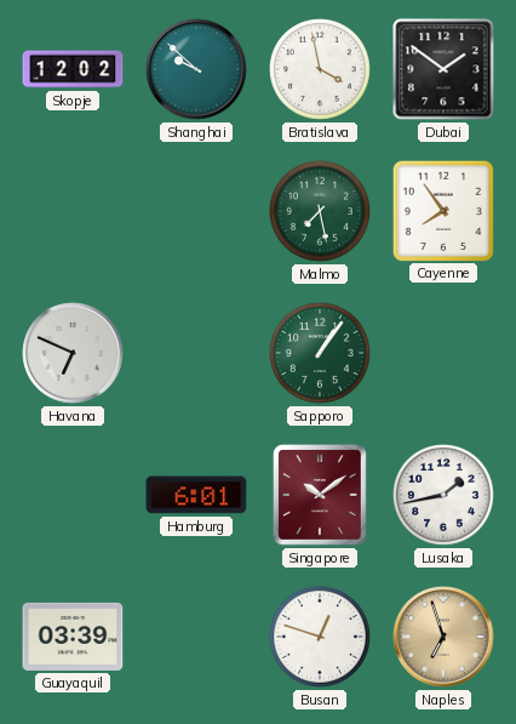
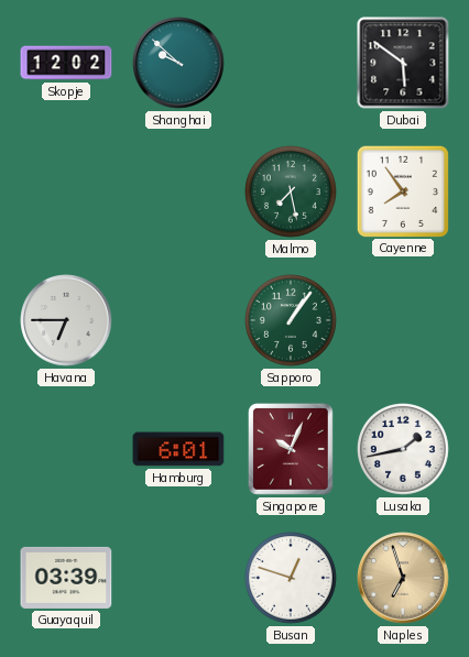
Bratislava: 3:58 -> none (321, 70)
Dubai: 1:51 -> 5:51 (403, 63)
Havana: 6:49 -> 6:45 (66, 320)
Singapore: 10:09 -> 10:04 (292, 450)
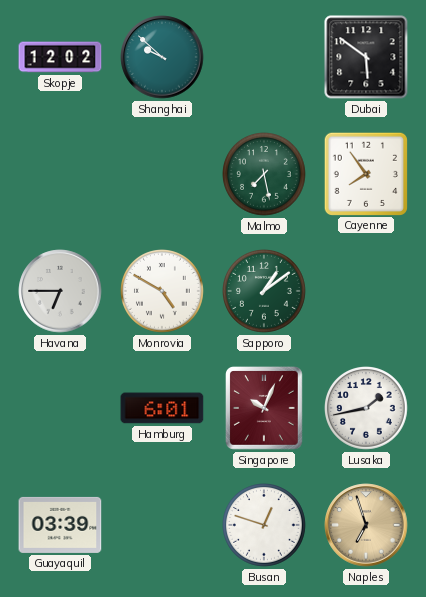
Monrovia: none -> 4:50 (163, 292)
Sapporo: 1:06 -> 1:09 (265, 292)
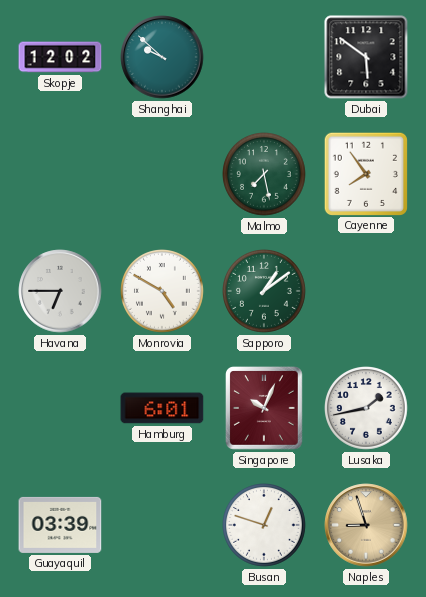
Naples: 6:57 -> 8:57 (366, 525)
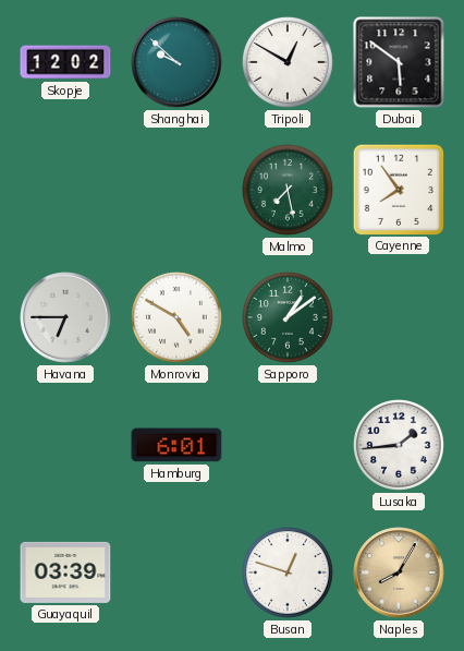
Tripoli: none -> 12:50 (289, 63)
Singapore: 10:04 -> none (265, 409)
Lusaka: 1:43 -> 1:44 (400, 446)
Naples: 8:57 -> 8:05 (399, 572)
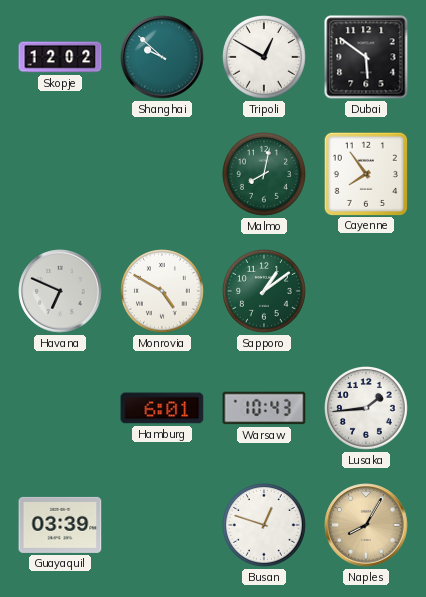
Malmo: 7:28 -> 8:02 (265, 175)
Havana: 6:45 -> 6:49 (60, 291)
Warsaw: none -> 10:43 (264, 408)
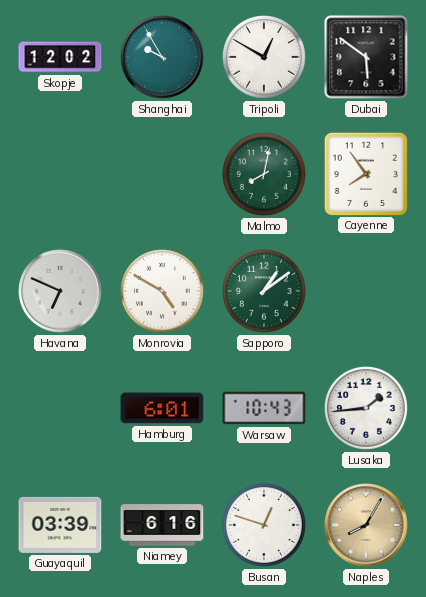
Shanghai: 9:52 -> 9:55 (162, 57)
Niamey: none -> 6:16 (162, 525)
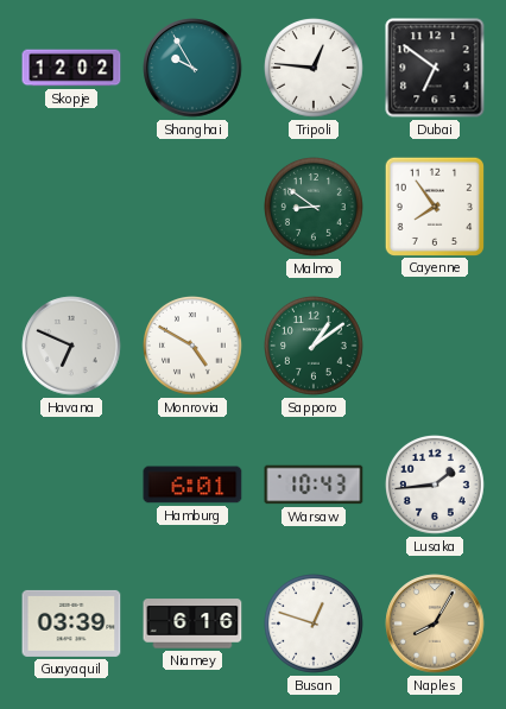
Tripoli: 12:50 -> 12:46 (315, 69)
Dubai: 5:51 -> 6:51 (435, 68)
Malmo: 8:02 -> 8:51 (315, 208)
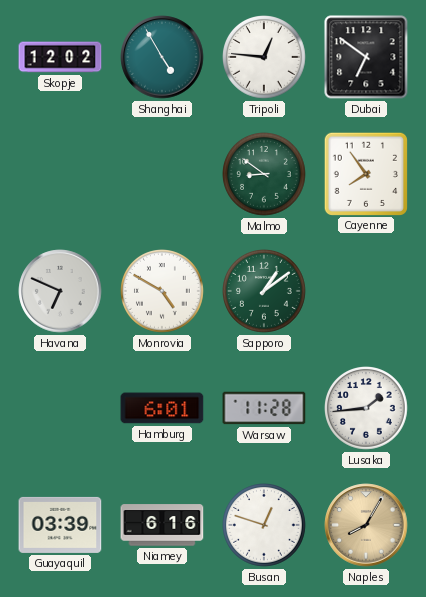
Shanghai: 9:55 -> 4:55 (162, 57)
Warsaw: 10:43 -> 11:28 (264, 408)
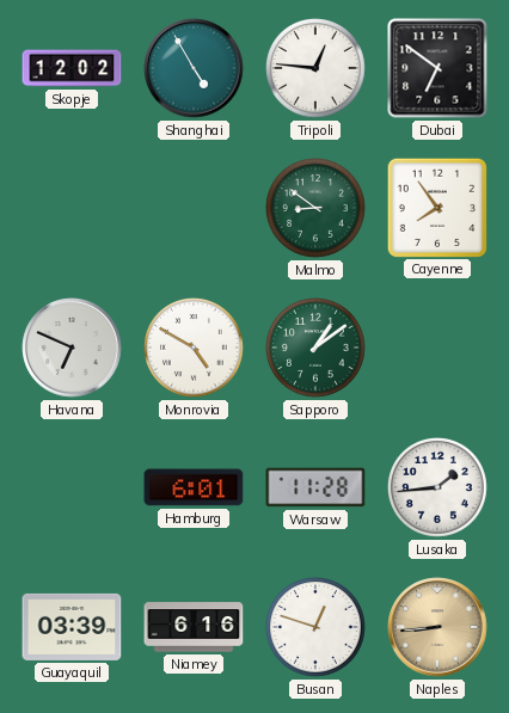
Naples: 8:05 -> 8:44 (437, 627)
